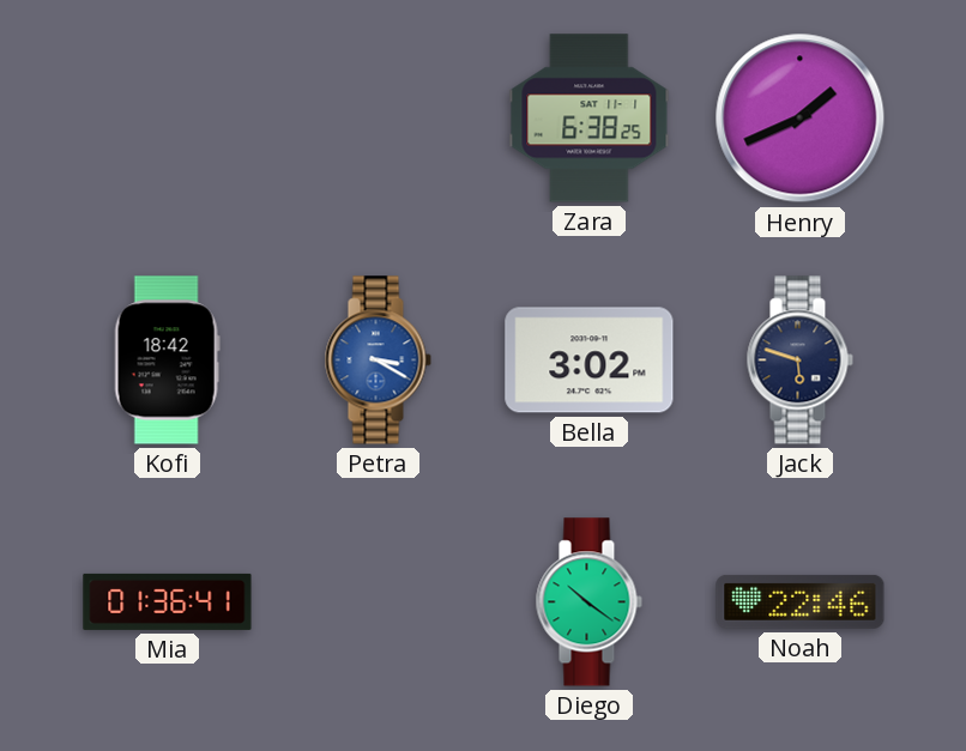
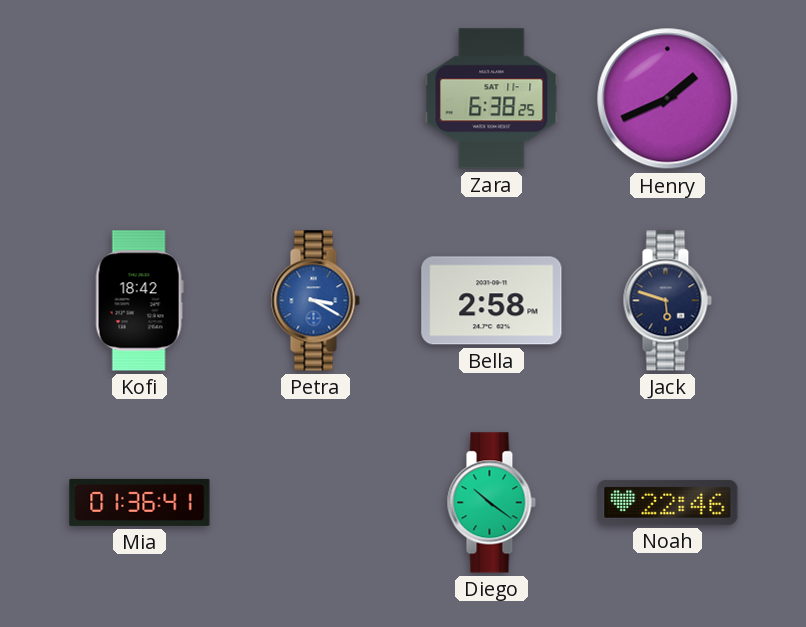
Bella: 3:02 -> 2:58 (492, 301)
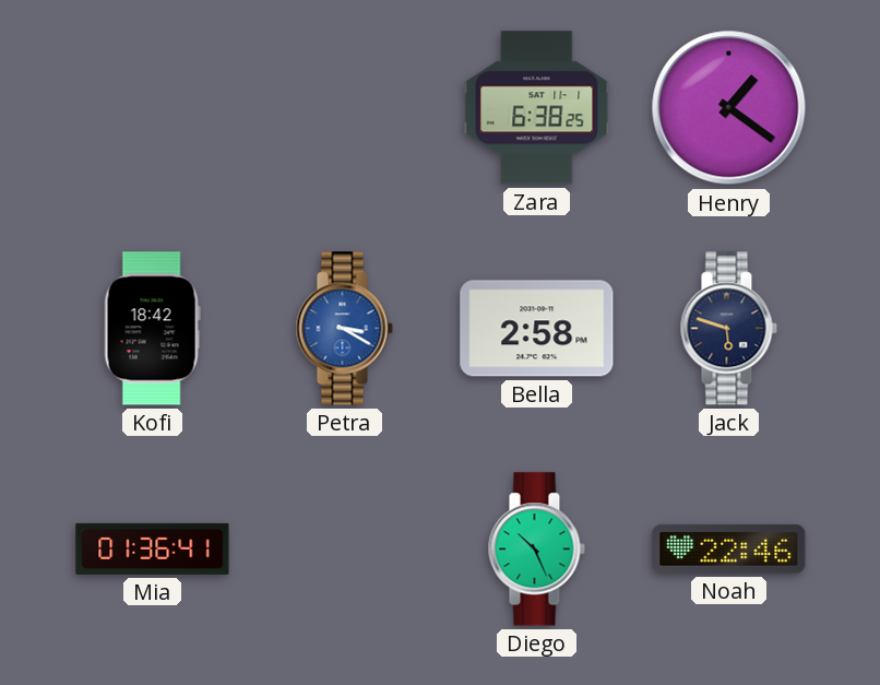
Henry: 1:41 -> 1:21 (729, 108)
Diego: 10:21 -> 10:26 (536, 550)
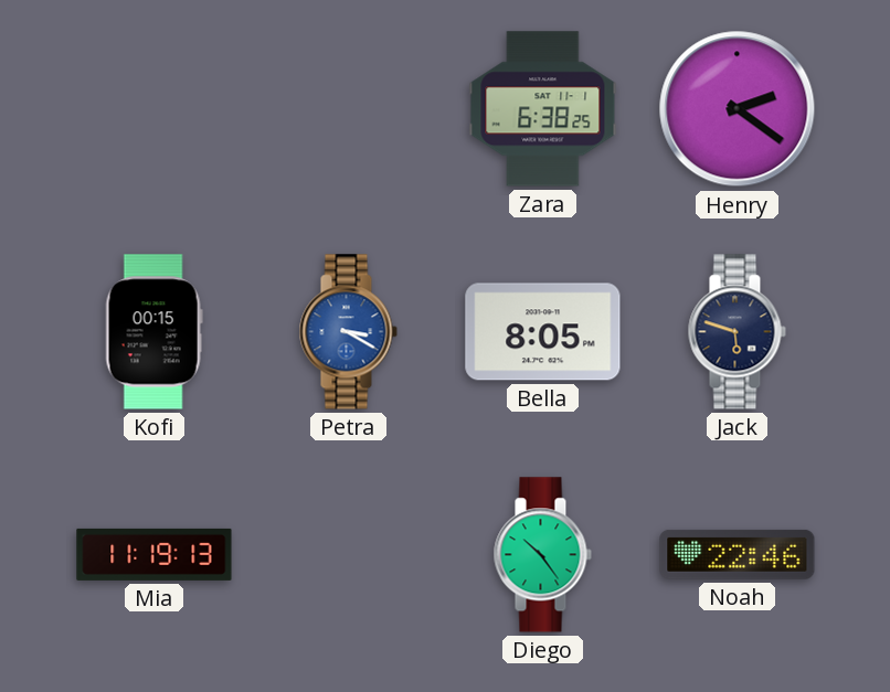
Henry: 1:21 -> 2:21 (738, 109)
Kofi: 18:42 -> 00:15 (153, 332)
Bella: 2:58 -> 8:05 (543, 332)
Mia: 01:36 -> 11:19 (155, 554)
Diego: 10:26 -> 10:24 (542, 555)
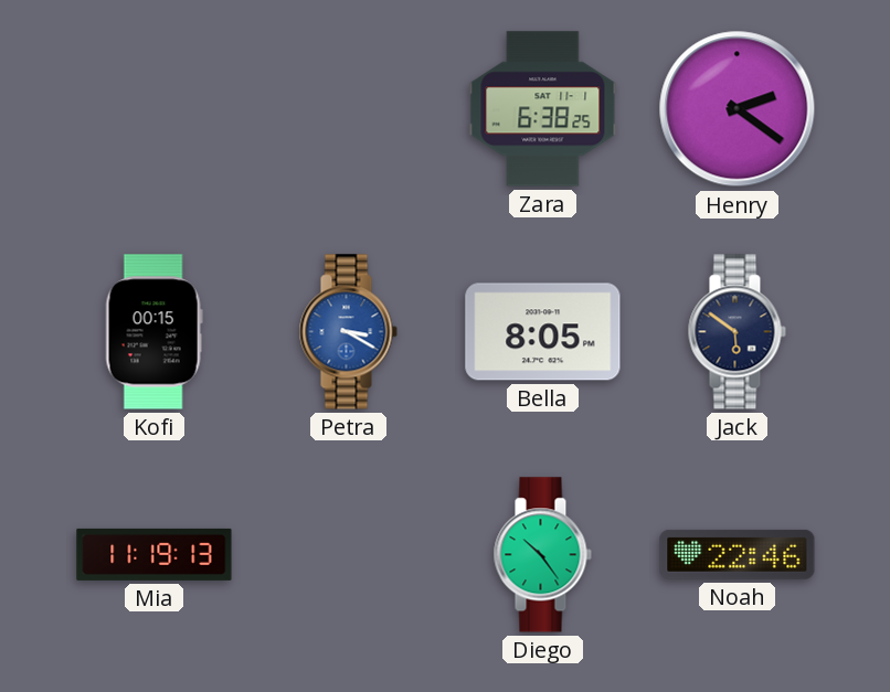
Jack: 5:48 -> 5:51 (737, 332)
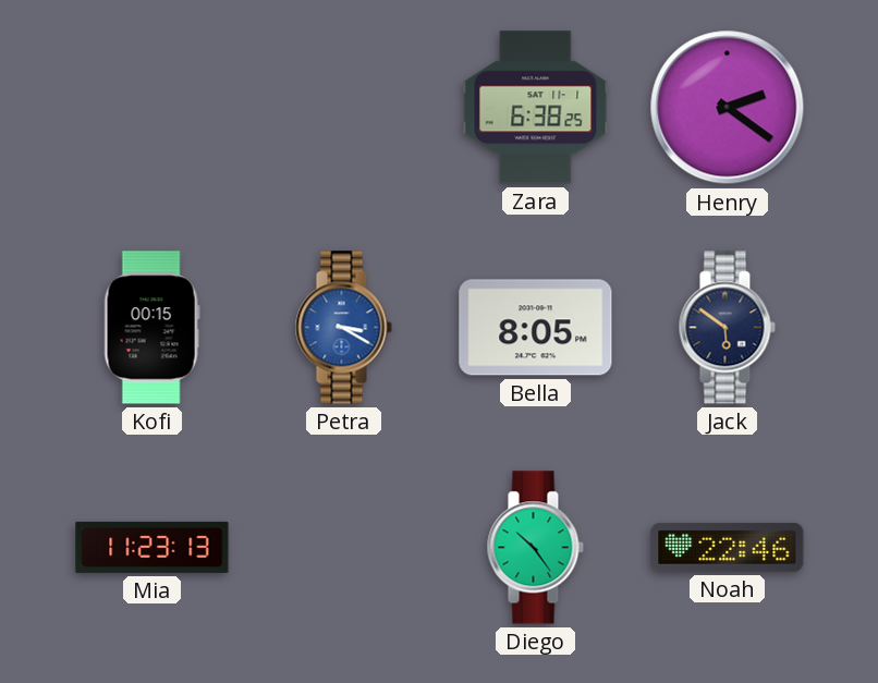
Mia: 11:19 -> 11:23 (153, 547)
